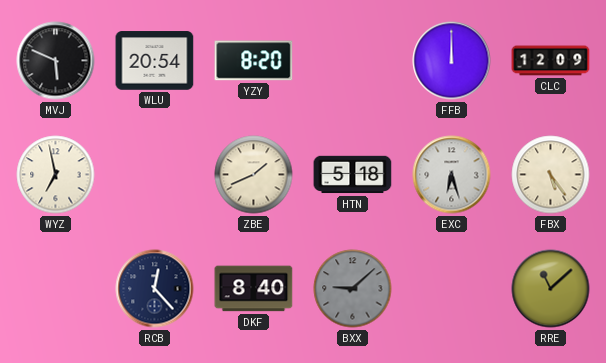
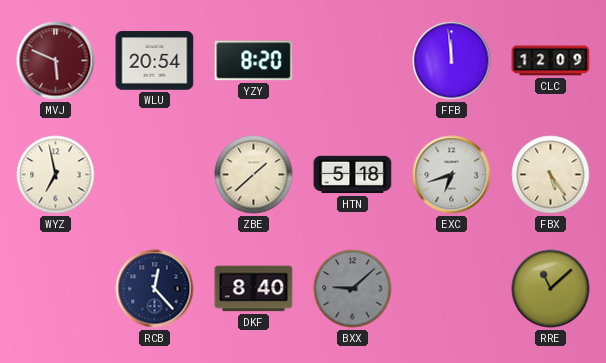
MVJ dial: black -> burgundy (56, 61)
FFB: 12:00 -> 11:59 (452, 61)
ZBE: 1:41 -> 1:38 (254, 175)
EXC: 6:27 -> 6:42 (452, 175)
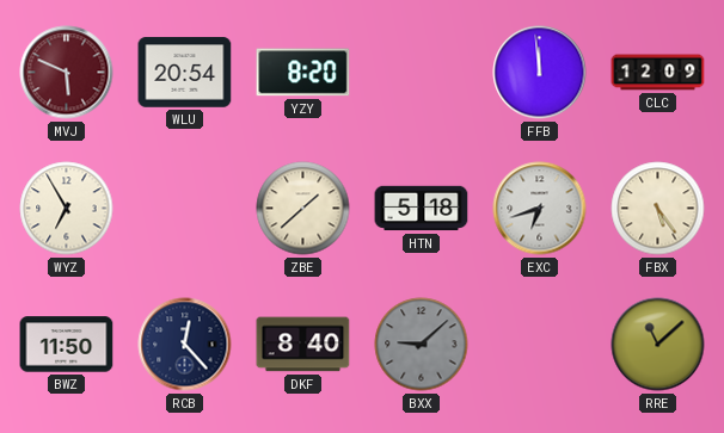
WYZ: 6:58 -> 6:55 (67, 209)
BWZ: none -> 11:50 (67, 345)
